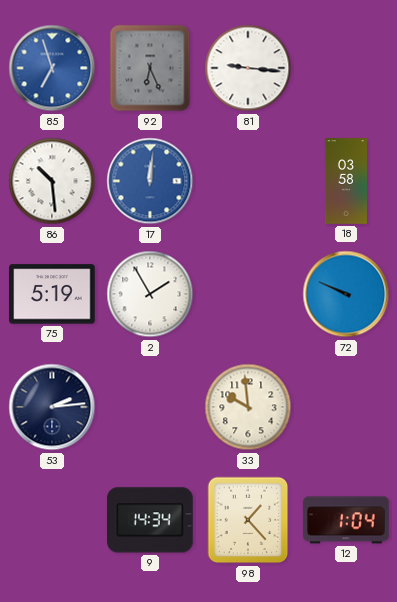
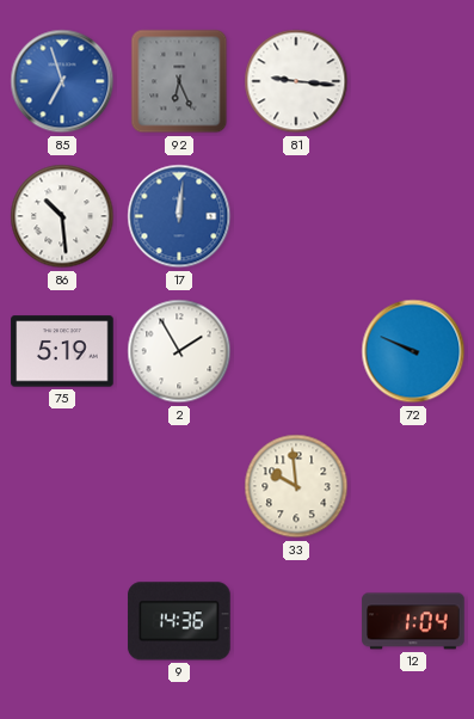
18: 03:58 -> none (346, 181)
53: 2:14 -> none (52, 407)
9: 14:34 -> 14:36 (179, 621)
98: 1:23 -> none (248, 520)
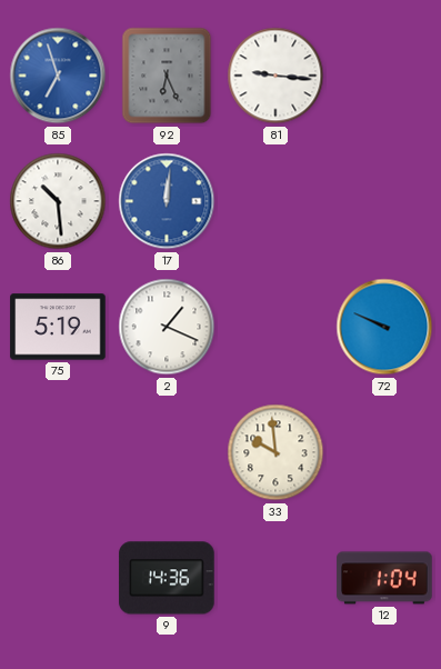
2: 1:55 -> 1:19 (167, 327)
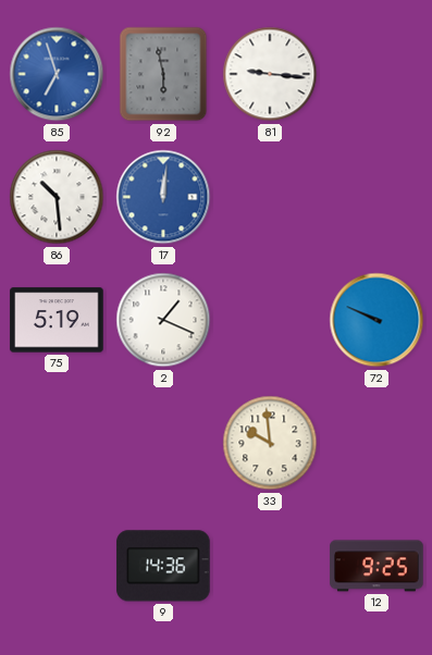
92: 6:26 -> 5:58 (163, 74)
12: 1:04 -> 9:25 (377, 566)
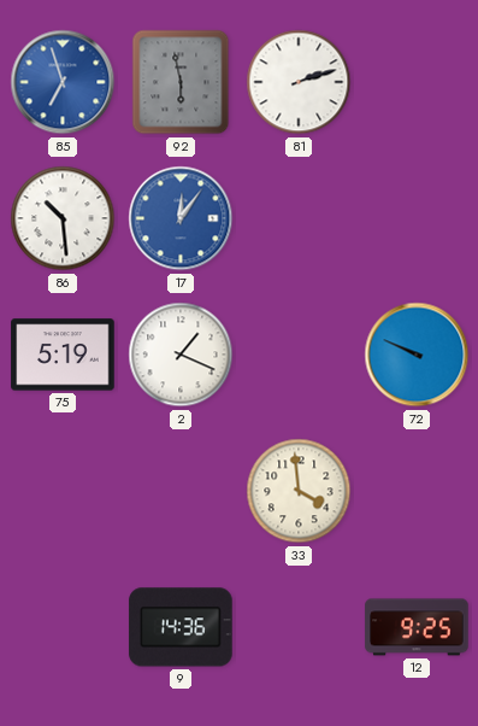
81: 9:16 -> 2:12 (299, 82)
17: 12:01 -> 12:06 (181, 218)
33: 9:59 -> 3:59 (299, 491)
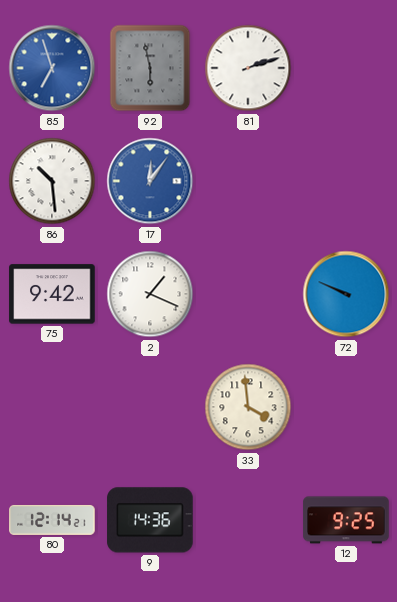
75: 5:19 -> 9:42 (52, 294)
80: none -> 12:14 (52, 520)
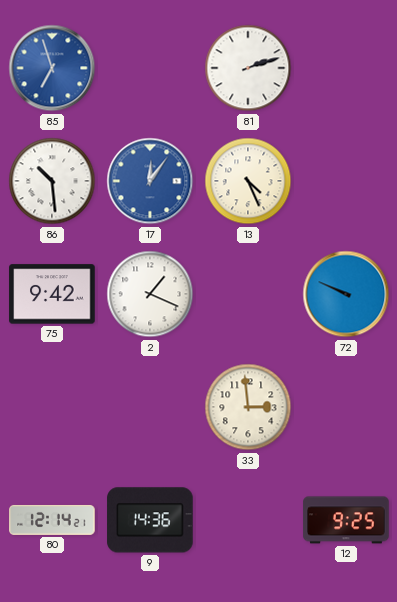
92: 5:58 -> none (150, 68)
13: none -> 4:26 (248, 181)
33: 3:59 -> 2:59 (248, 407)
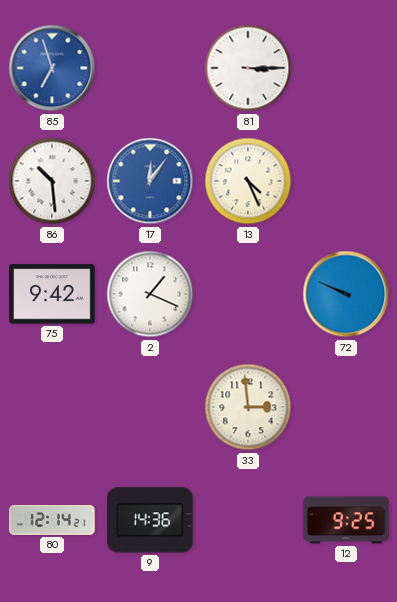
81: 2:12 -> 3:15 (248, 68)
